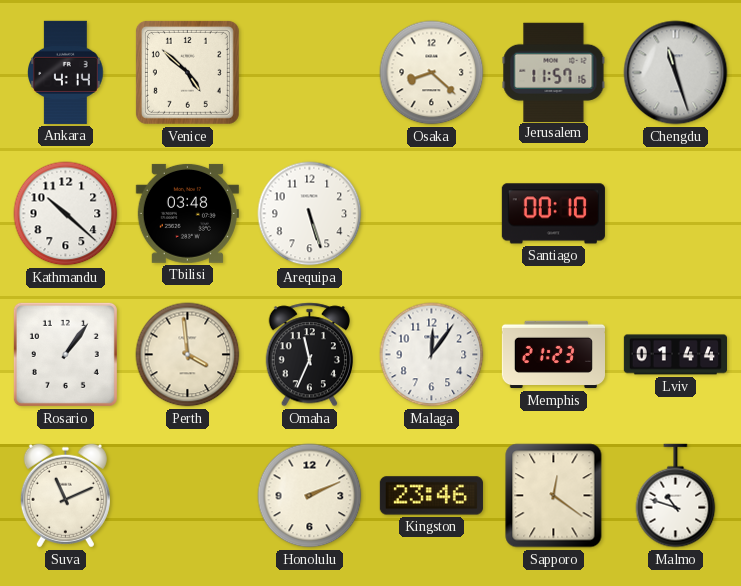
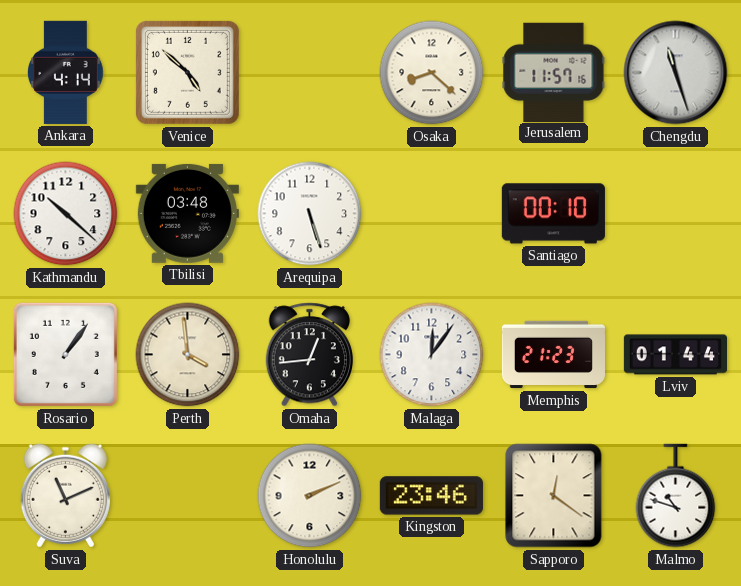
Omaha: 11:34 -> 12:44 (309, 355)
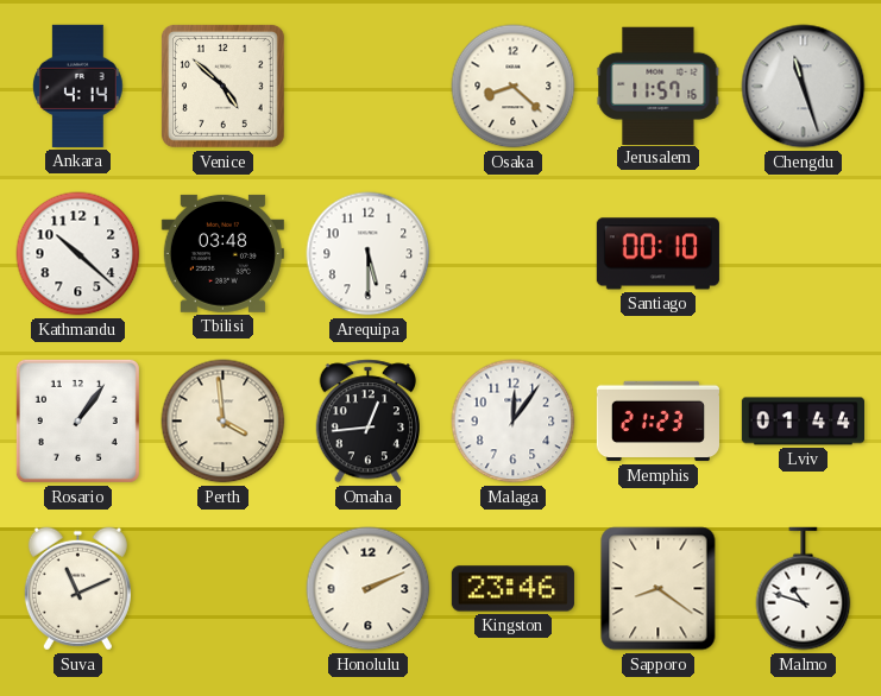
Arequipa: 5:27 -> 5:30 (369, 254)
Sapporo: 12:21 -> 8:21 (659, 589)
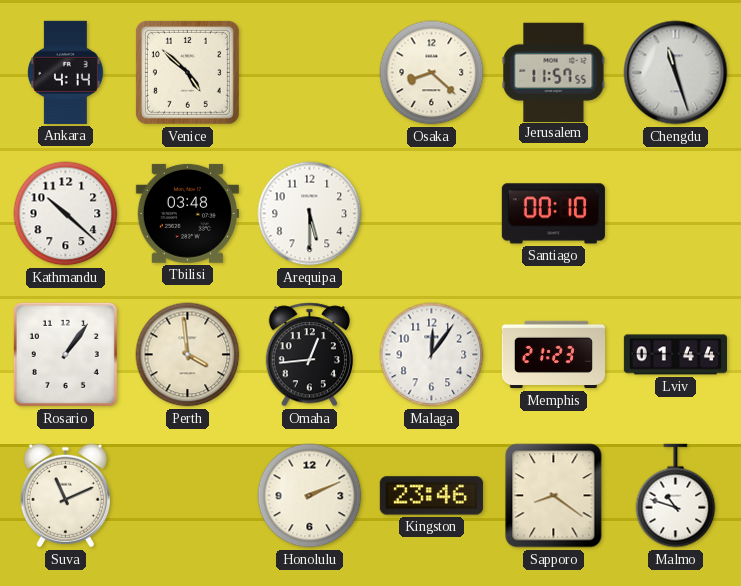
Jerusalem: 11:57:16 -> 11:57:55 (554, 72)
